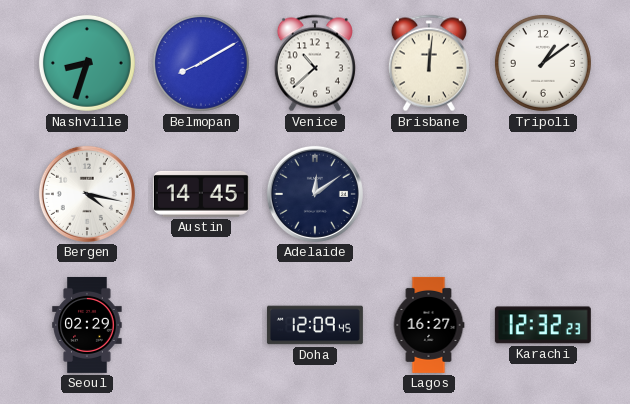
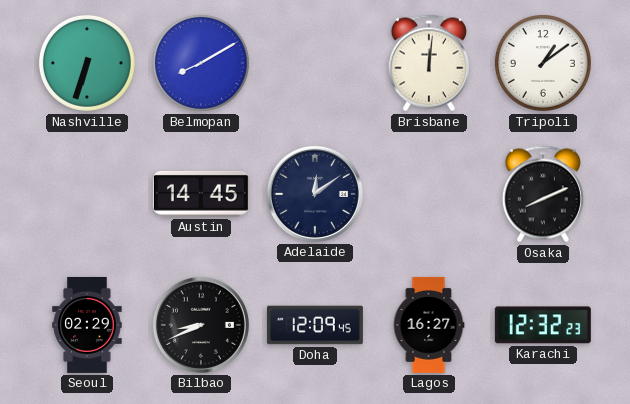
Nashville: 8:33 -> 6:33 (87, 63)
Venice: 10:38 -> none (315, 63)
Bergen: 4:17 -> none (87, 194)
Osaka: none -> 8:11 (543, 194)
Bilbao: none -> 8:41 (201, 325)
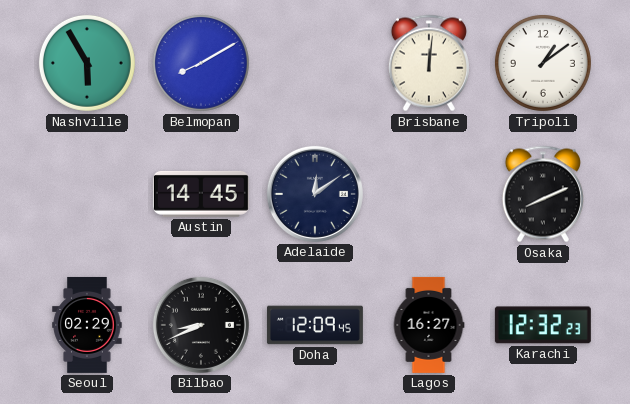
Nashville: 6:33 -> 5:55 (87, 63)
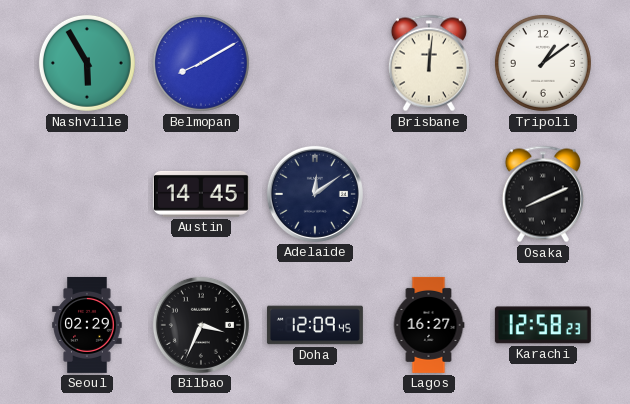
Bilbao: 8:41 -> 3:34 (201, 325)
Karachi: 12:32 -> 12:58 (543, 325)
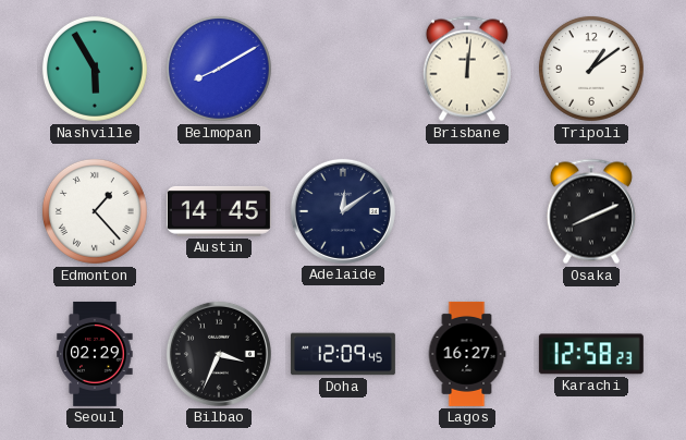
Edmonton: none -> 1:23 (95, 211)
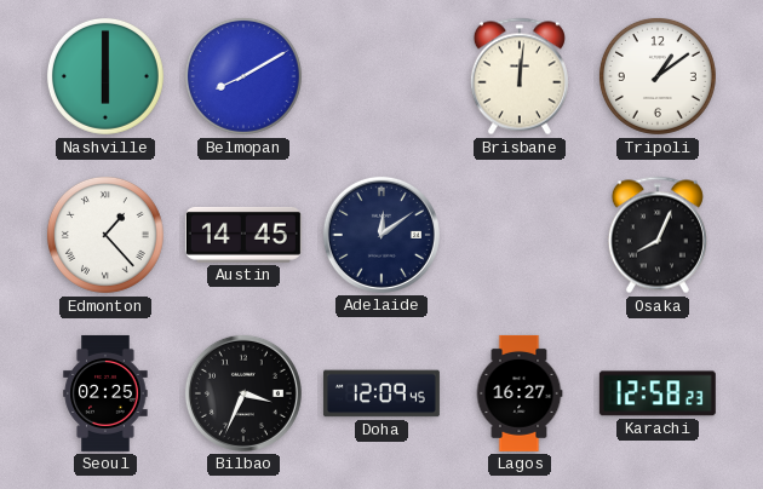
Nashville: 5:55 -> 6:00 (105, 76)
Osaka: 8:11 -> 8:04 (658, 235)
Seoul: 02:29 -> 02:25 (105, 393)
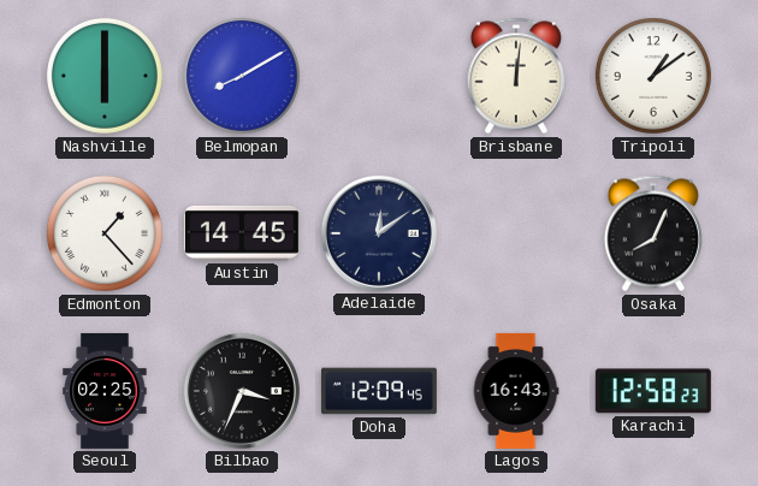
Lagos: 16:27 -> 16:43 (516, 391)
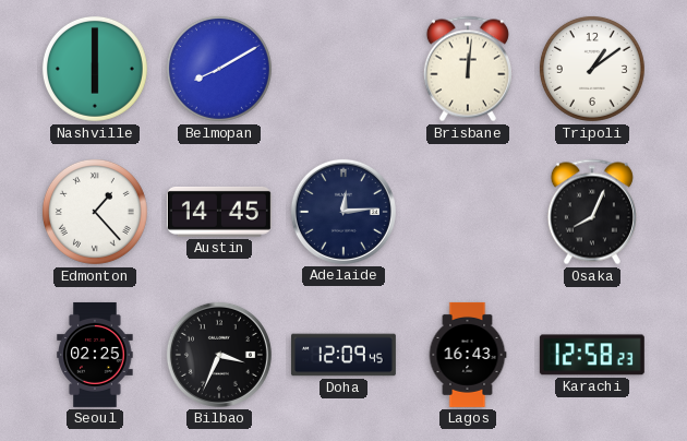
Adelaide: 12:09 -> 12:14 (343, 212)
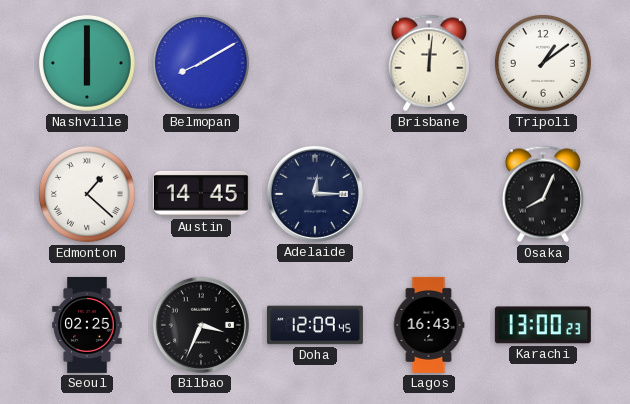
Edmonton: 1:23 -> 1:22 (87, 194)
Adelaide: 12:14 -> 12:15 (315, 194)
Karachi: 12:58 -> 13:00 (543, 325)
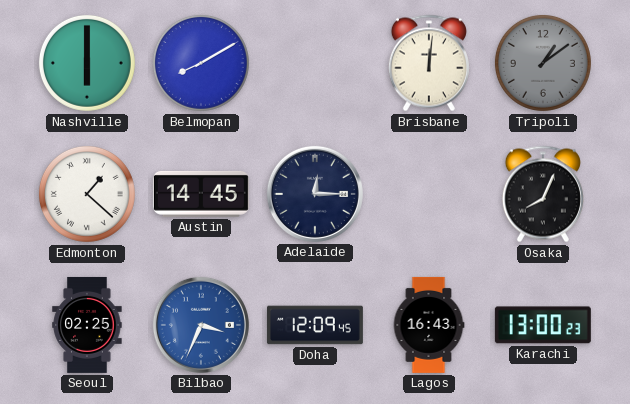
Tripoli dial: white -> grey (543, 63)
Bilbao dial: black -> blue (201, 325)
